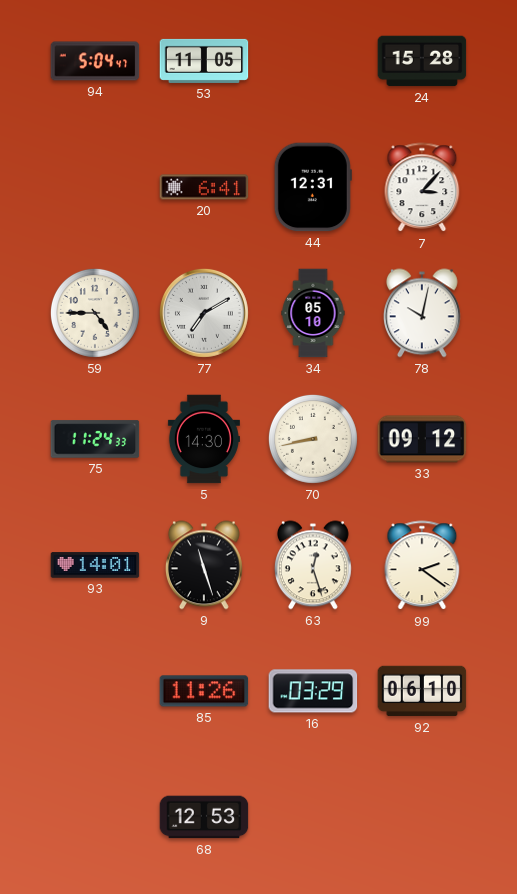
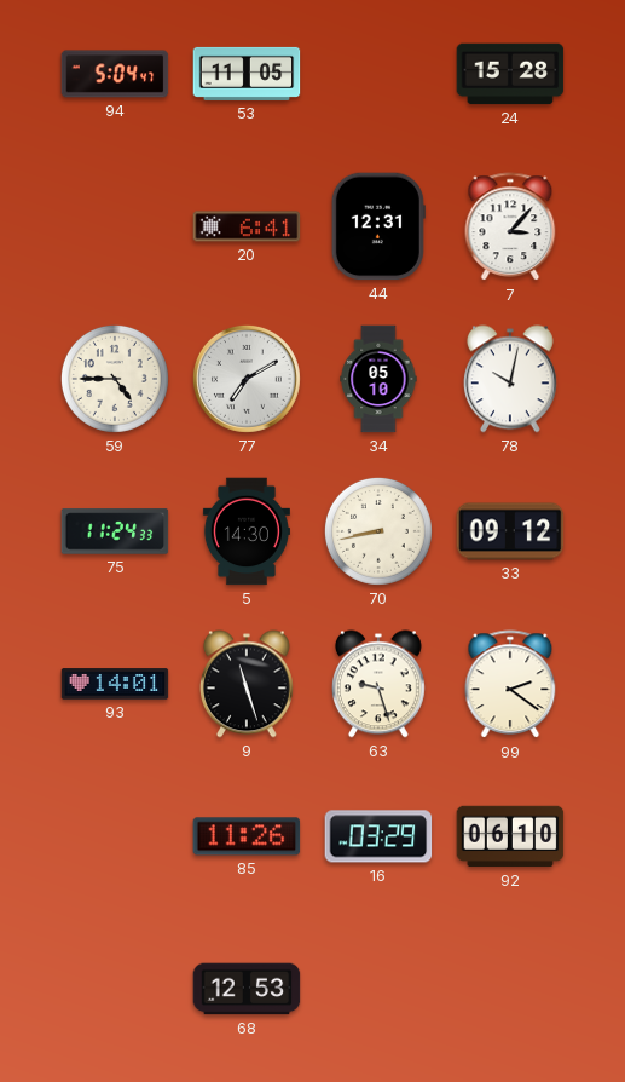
63: 12:27 -> 9:27 (378, 684)
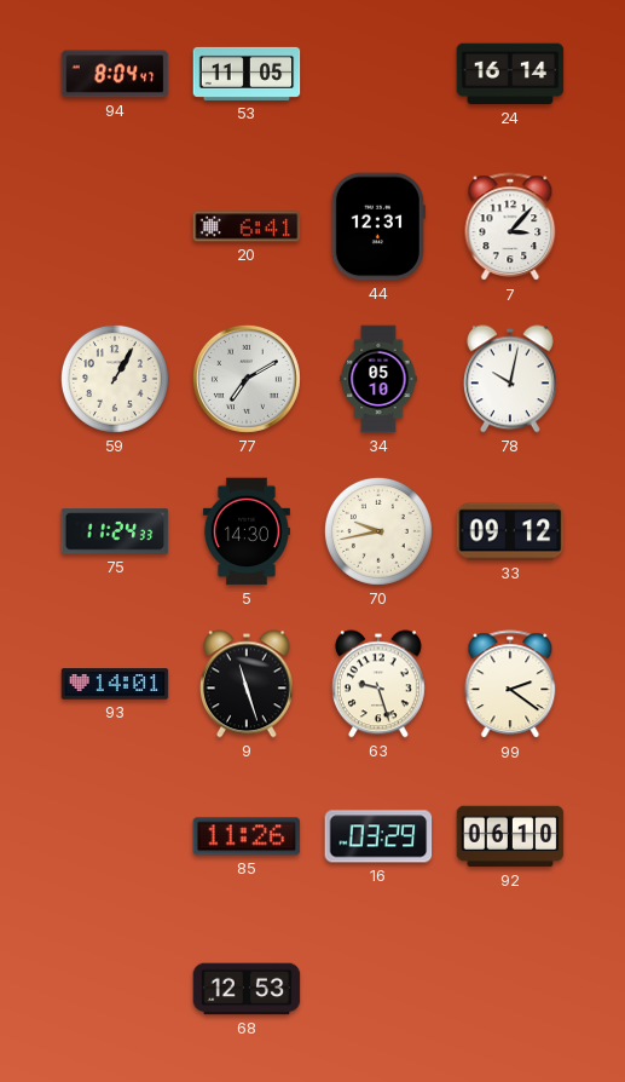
94: 5:04 -> 8:04 (115, 74)
24: 15:28 -> 16:14 (510, 74)
59: 4:45 -> 1:05 (115, 379)
70: 8:43 -> 9:43 (378, 531)
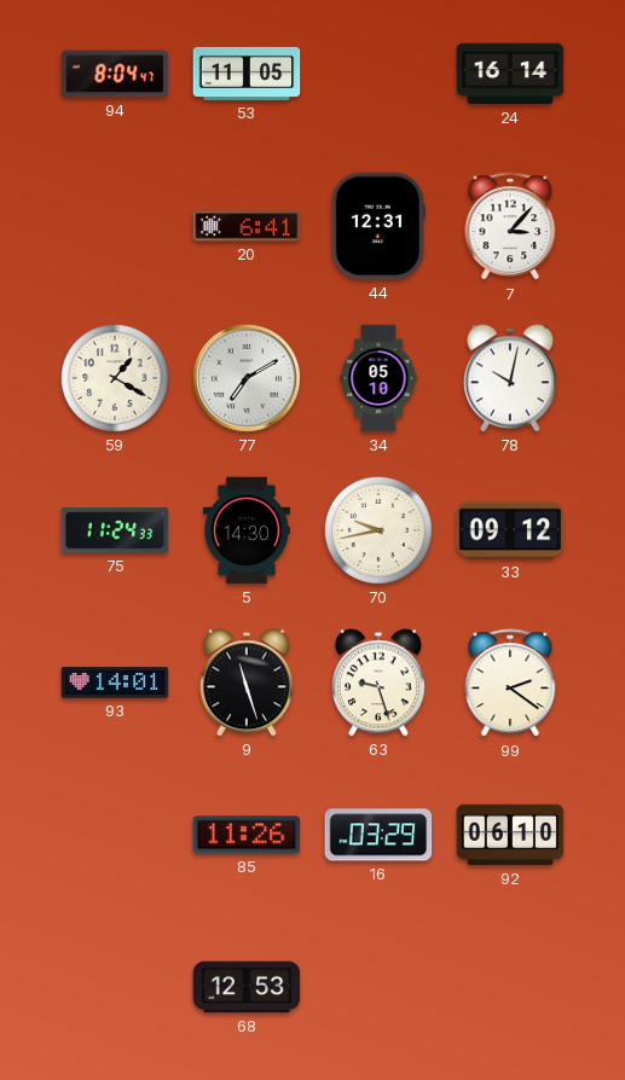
59: 1:05 -> 1:20 (115, 378)
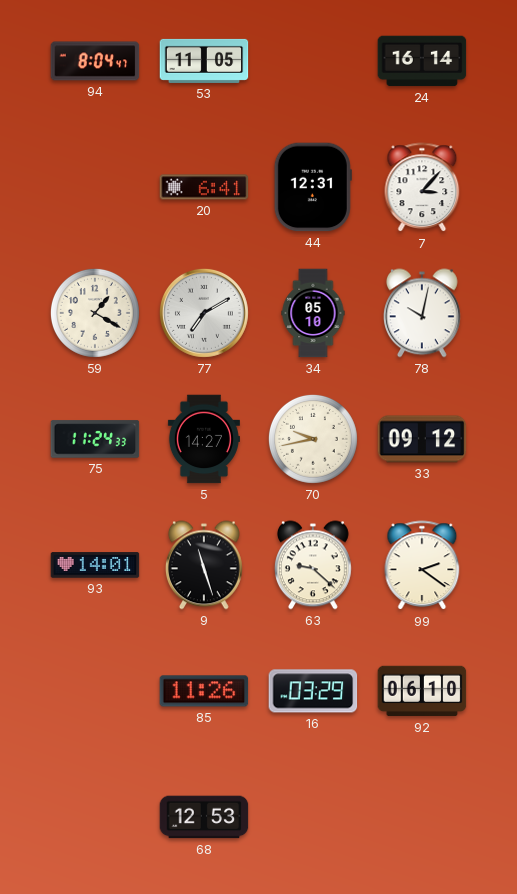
5: 14:30 -> 14:27 (204, 439)
63: 9:27 -> 9:22 (313, 565)
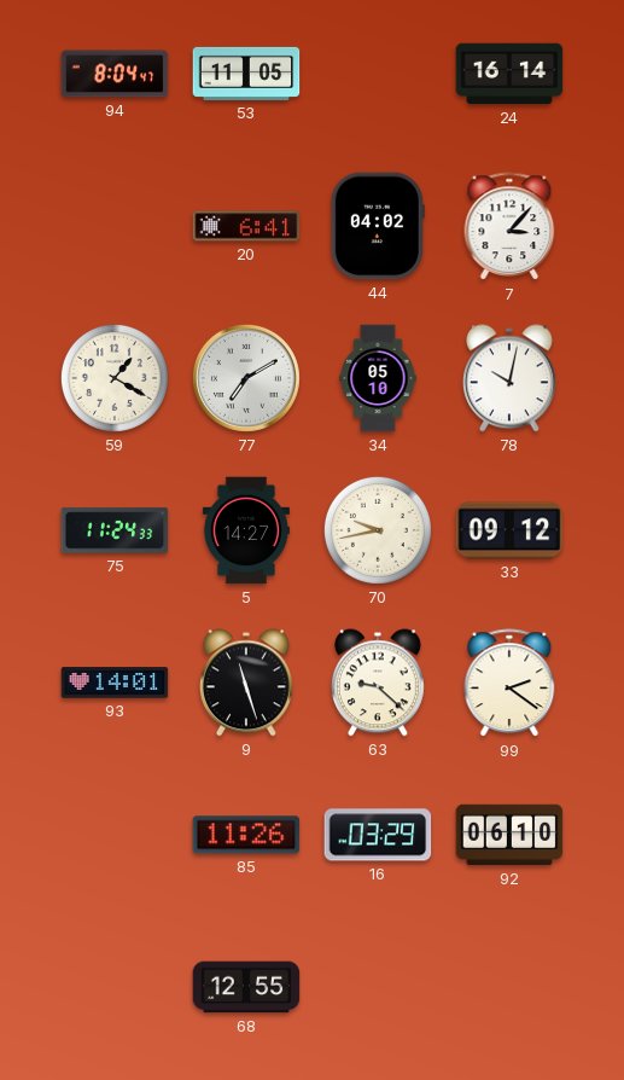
44: 12:31 -> 04:02 (378, 226)
68: 12:53 -> 12:55 (246, 987)
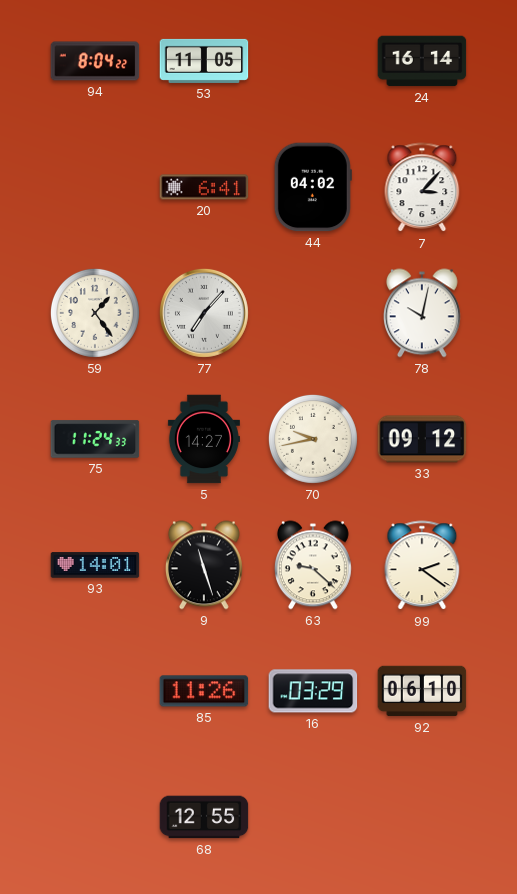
94: 8:04:47 -> 8:04:22 (95, 61)
59: 1:20 -> 1:24 (95, 313)
77: 7:10 -> 7:07 (204, 313)
34: 05:10 -> none (378, 378)
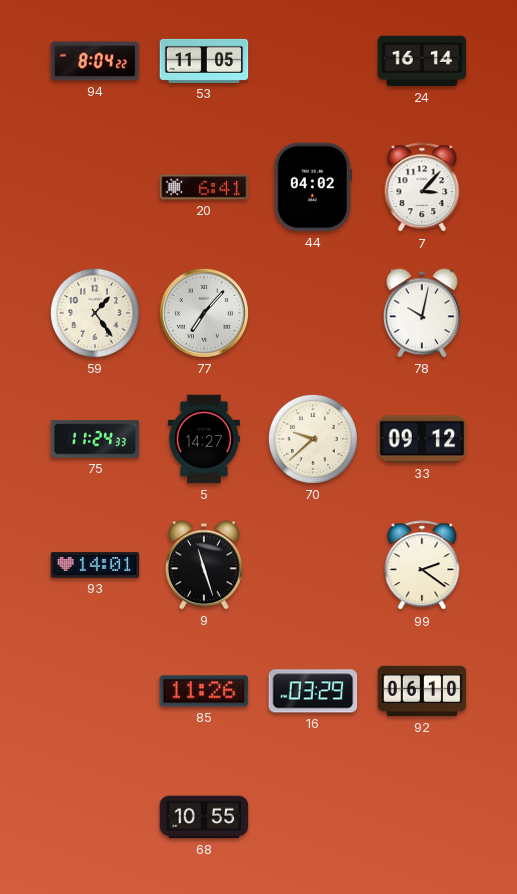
70: 9:43 -> 9:38 (313, 439)
63: 9:22 -> none (313, 565)
68: 12:55 -> 10:55 (204, 817)
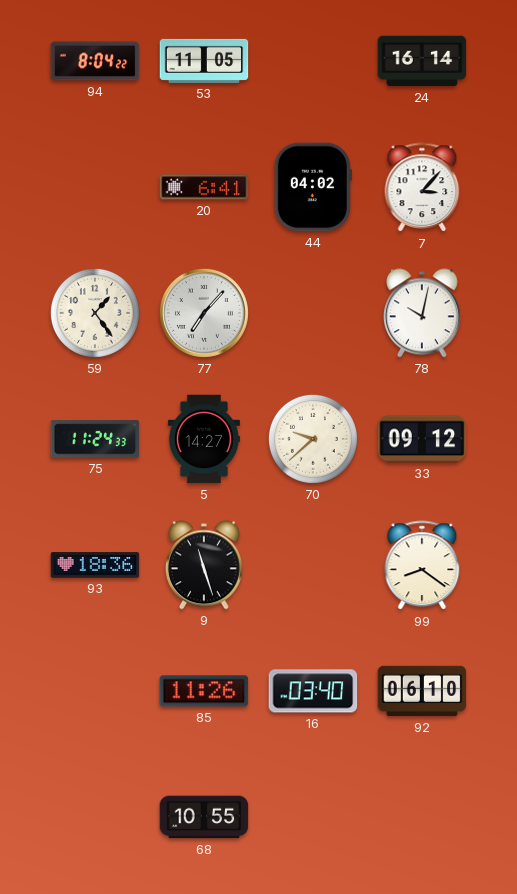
93: 14:01 -> 18:36 (95, 565)
99: 2:21 -> 8:21 (422, 566)
16: 03:29 -> 03:40 (313, 691)
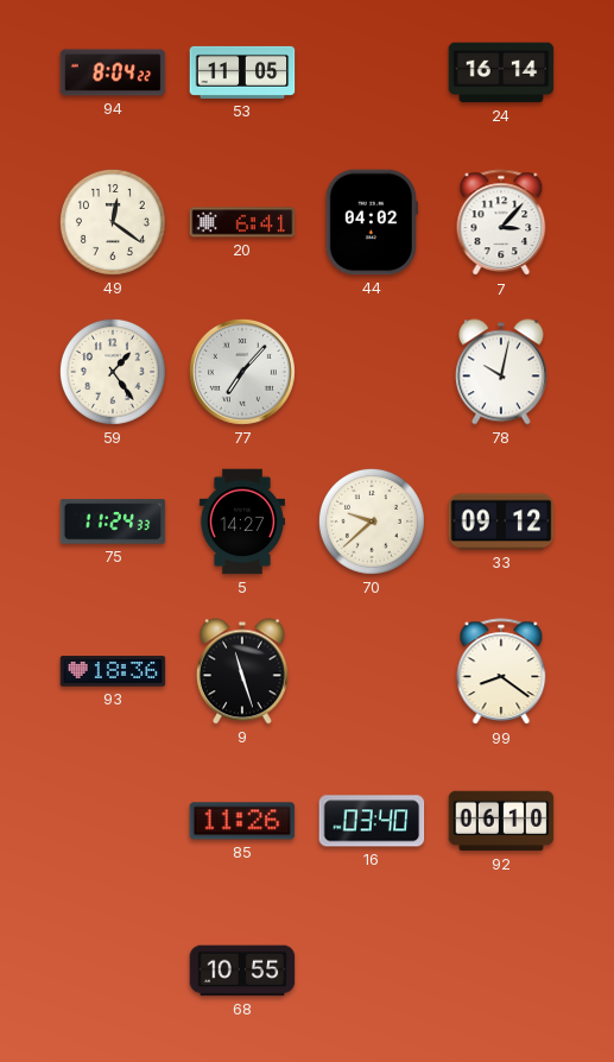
49: none -> 12:21 (113, 222)
